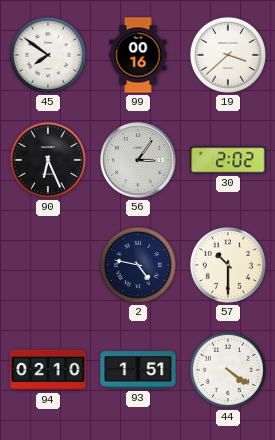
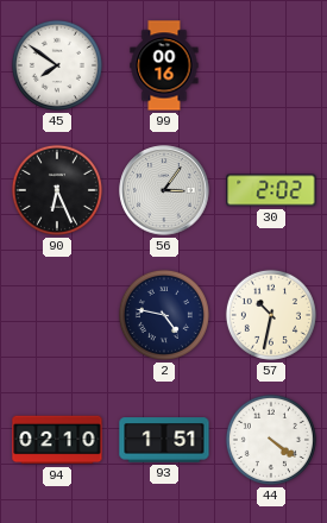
19: 3:38 -> none (228, 55)
57: 10:30 -> 10:32 (271, 315)
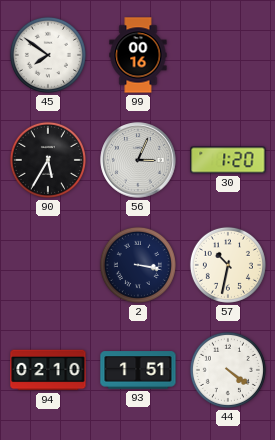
90: 6:26 -> 5:35 (48, 160)
56: 3:06 -> 3:04 (138, 160)
30: 2:02 -> 1:20 (228, 160)
2: 4:47 -> 3:17 (138, 265)
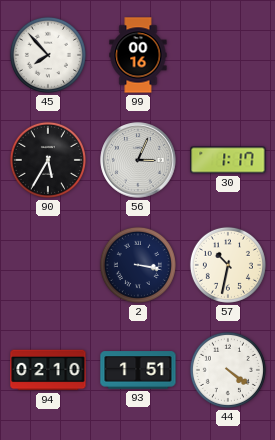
45: 7:51 -> 7:53 (48, 55)
30: 1:20 -> 1:17 (228, 160)
